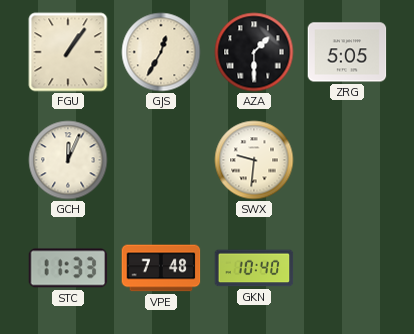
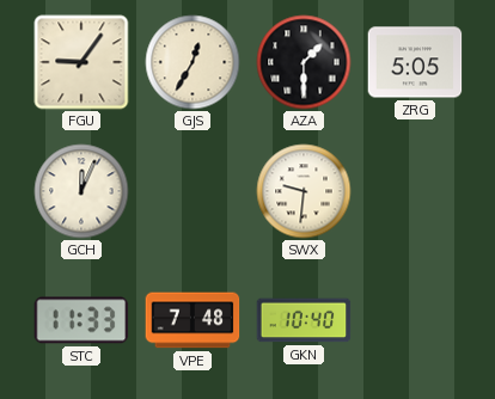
FGU: 1:06 -> 9:06 (81, 62)
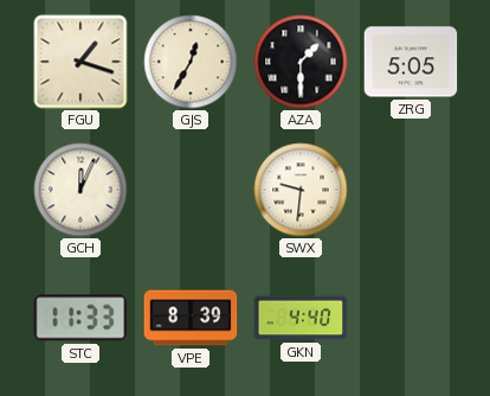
FGU: 9:06 -> 1:18 (80, 62)
VPE: 7:48 -> 8:39 (191, 318)
GKN: 10:40 -> 4:40 (301, 318)
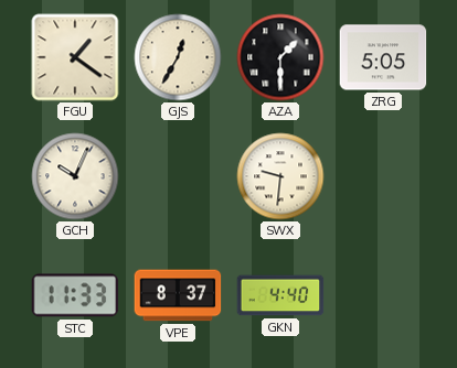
FGU: 1:18 -> 1:21 (75, 57)
GCH: 12:04 -> 10:04 (75, 176)
VPE: 8:39 -> 8:37 (178, 295)
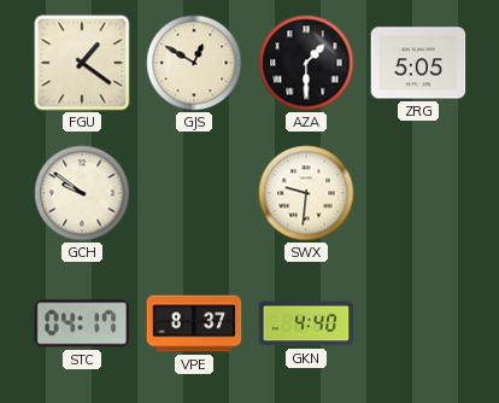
GJS: 12:35 -> 12:50 (194, 63)
GCH: 10:04 -> 9:51 (82, 193)
STC: 11:33 -> 04:17 (82, 323)
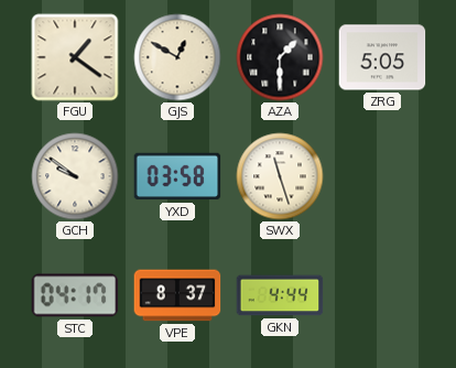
YXD: none -> 03:58 (177, 176)
SWX: 9:31 -> 11:27 (280, 176)
GKN: 4:40 -> 4:44 (280, 295)
